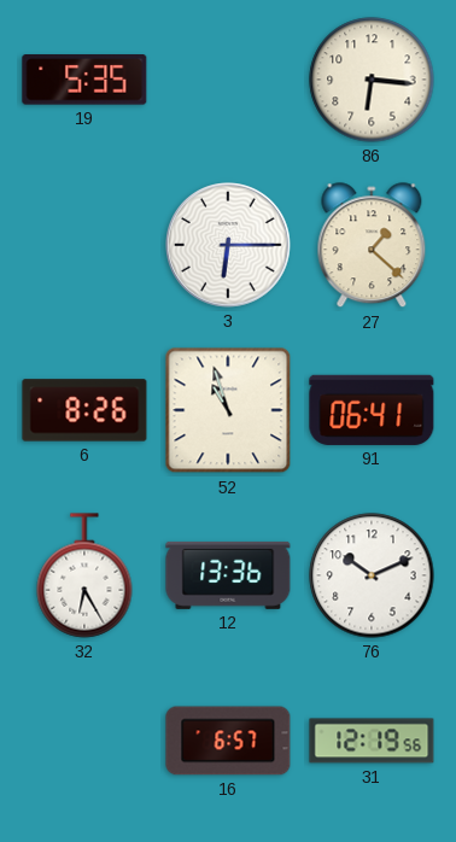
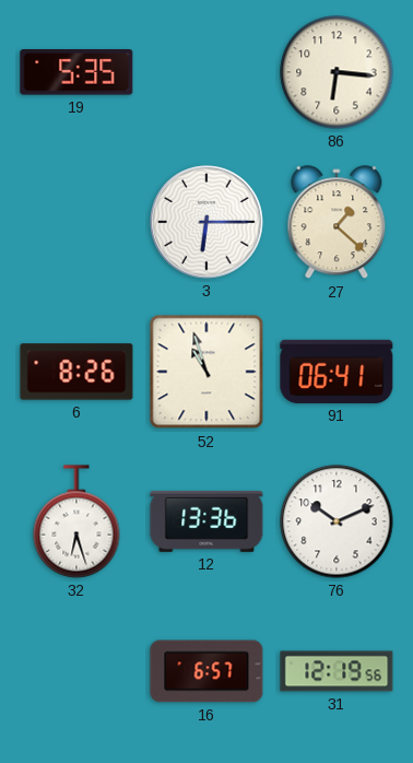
32: 6:25 -> 6:27 (76, 521)
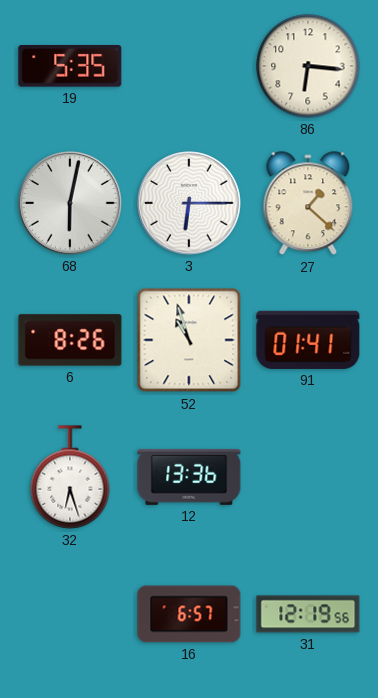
68: none -> 6:02 (70, 203)
91: 06:41 -> 01:41 (308, 340)
76: 10:11 -> none (337, 521)
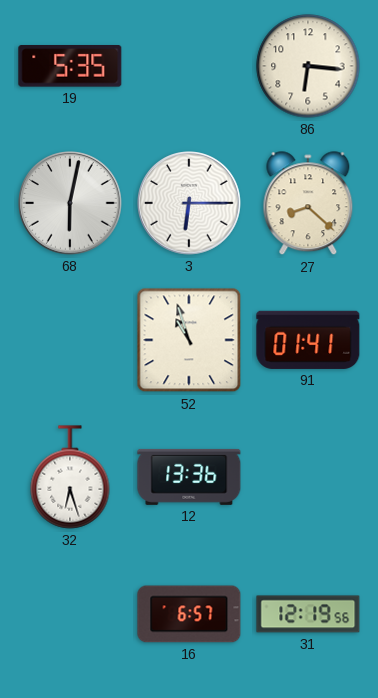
27: 1:22 -> 8:22 (308, 204)
6: 8:26 -> none (70, 340)
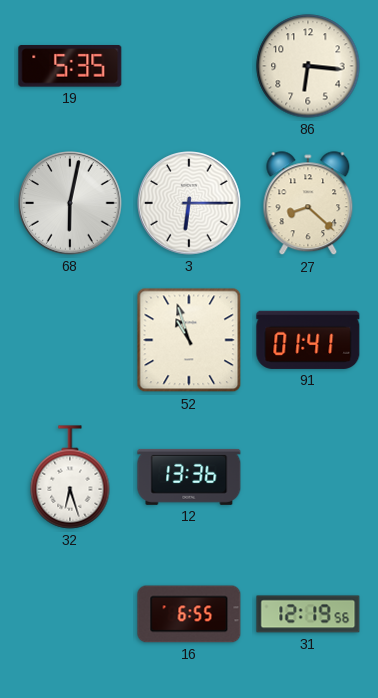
16: 6:57 -> 6:55 (189, 614)
